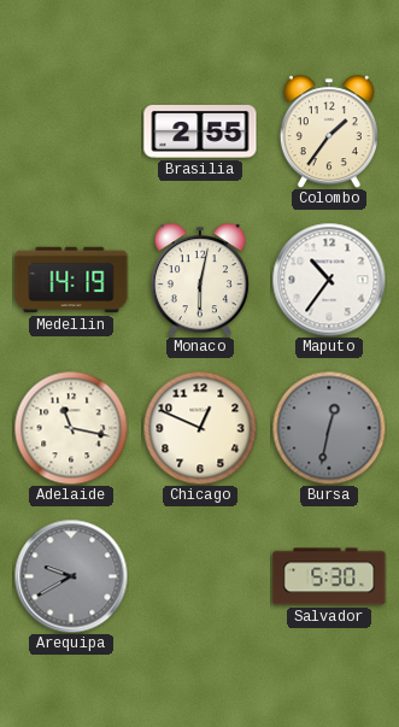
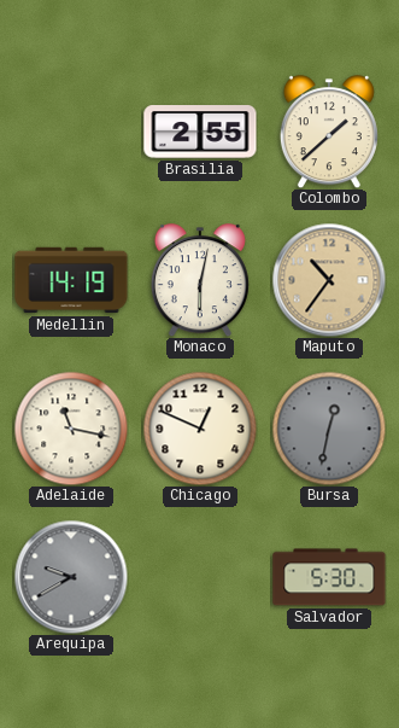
Colombo: 1:36 -> 1:38 (329, 132)
Maputo dial: white -> champagne (329, 280)
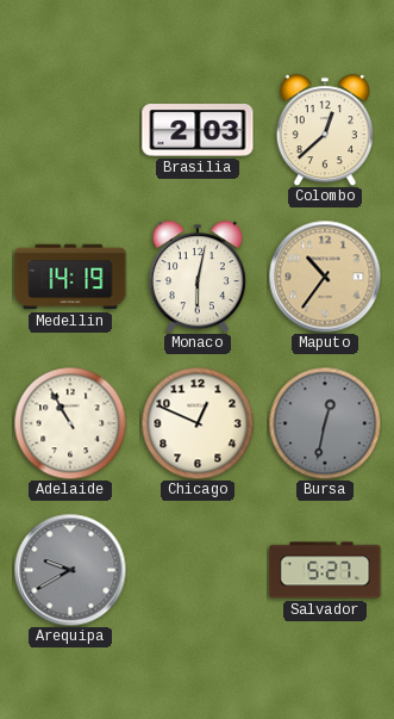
Brasilia: 2:55 -> 2:03 (198, 130)
Colombo: 1:38 -> 12:38 (325, 130)
Adelaide: 11:17 -> 10:55 (70, 423)
Salvador: 5:30 -> 5:27 (325, 570)
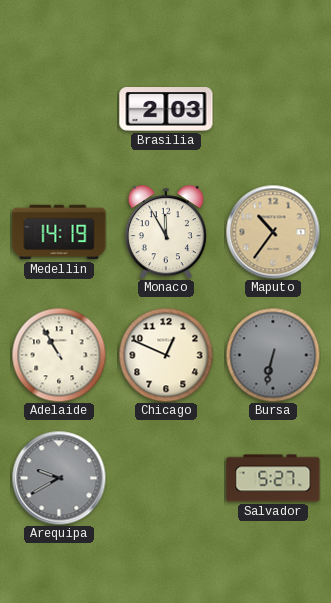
Colombo: 12:38 -> none (325, 130)
Monaco: 6:02 -> 11:55 (166, 232)
Bursa: 12:32 -> 6:32 (273, 355)
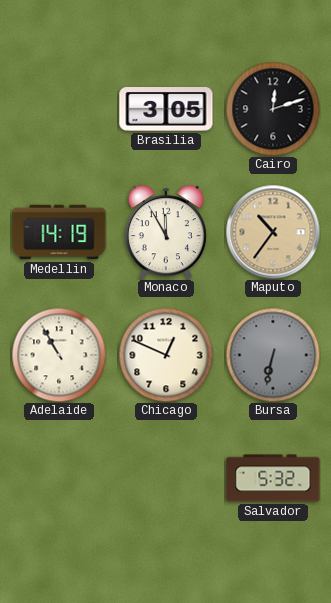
Brasilia: 2:03 -> 3:05 (166, 109)
Cairo: none -> 12:12 (273, 109)
Arequipa: 9:40 -> none (59, 478)
Salvador: 5:27 -> 5:32 (273, 478)
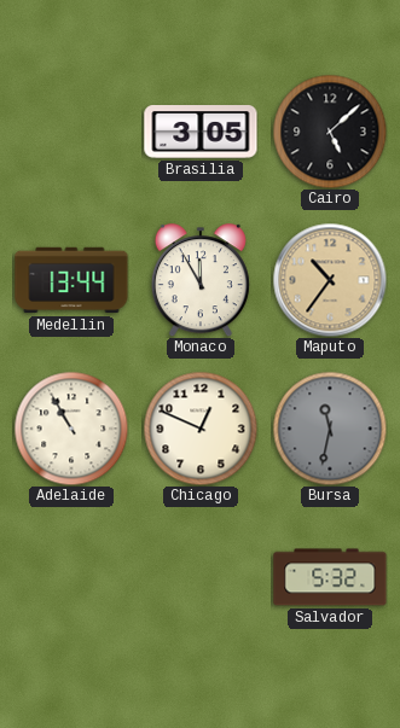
Cairo: 12:12 -> 5:08 (330, 132)
Medellin: 14:19 -> 13:44 (71, 280)
Bursa: 6:32 -> 11:32 (330, 429)
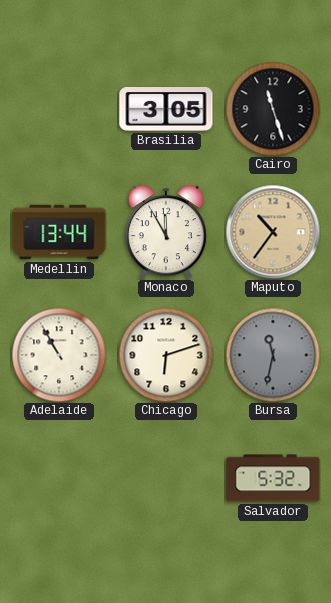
Cairo: 5:08 -> 11:27 (273, 109)
Chicago: 12:49 -> 6:12 (166, 355)
